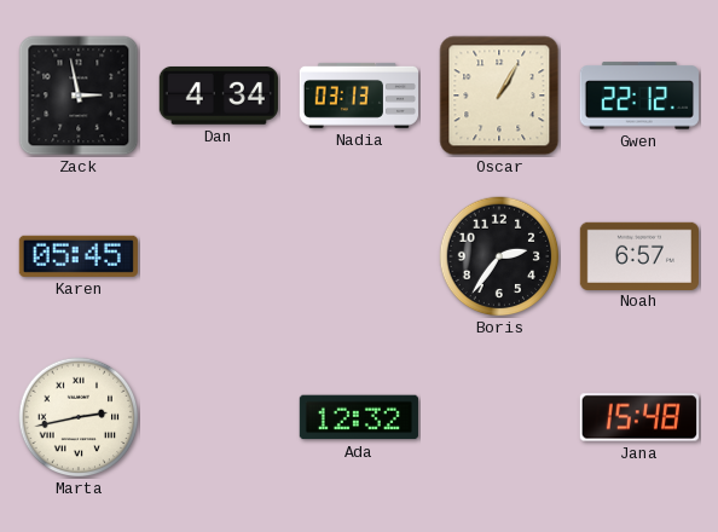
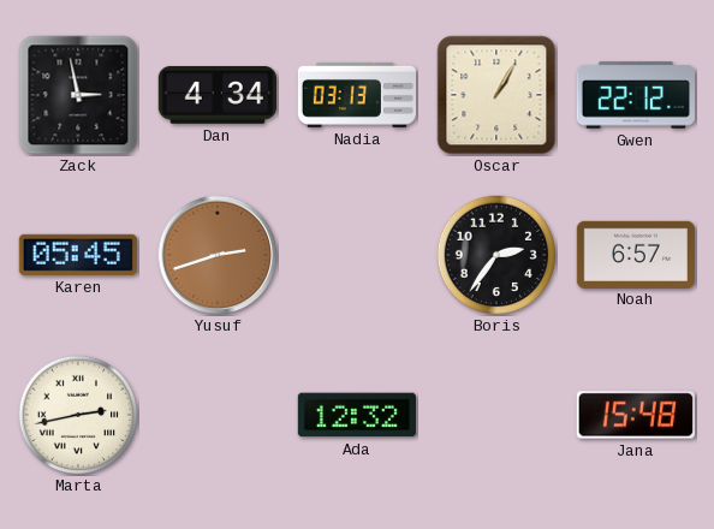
Yusuf: none -> 2:42 (218, 255)
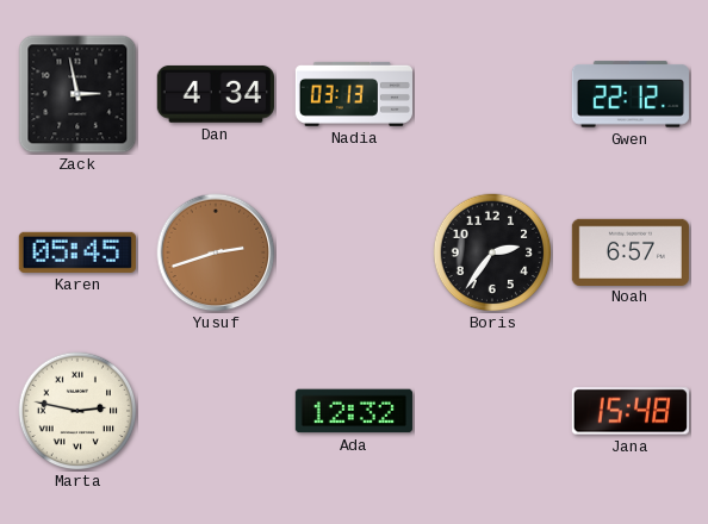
Oscar: 1:05 -> none (496, 95)
Marta: 2:43 -> 2:47 (77, 411)
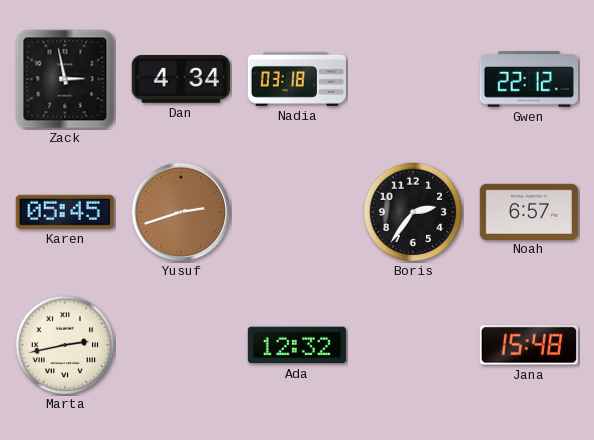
Nadia: 03:13 -> 03:18 (296, 79)
Marta: 2:47 -> 2:43 (65, 345)
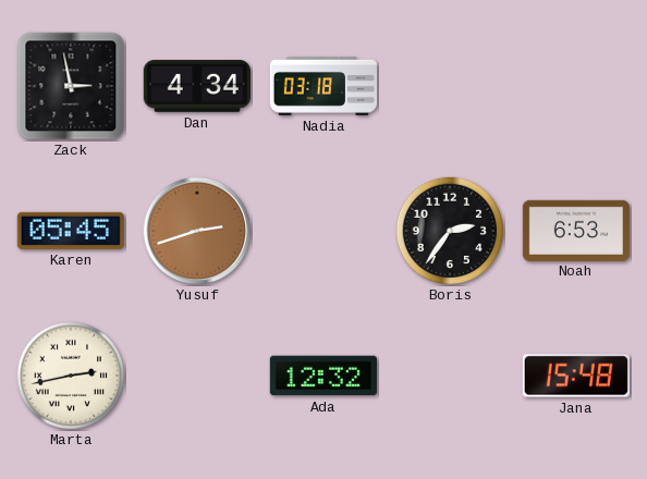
Gwen: 22:12 -> none (529, 79)
Noah: 6:57 -> 6:53 (576, 230)
